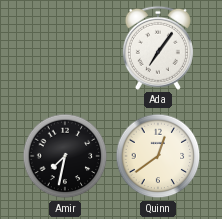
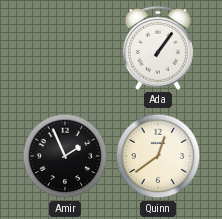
Ada: 7:06 -> 1:06 (158, 48)
Amir: 7:32 -> 1:56 (65, 156)
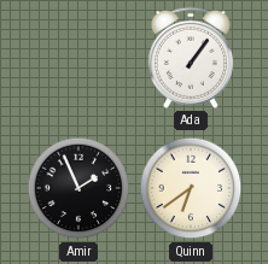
Quinn: 12:39 -> 6:39 (191, 188)
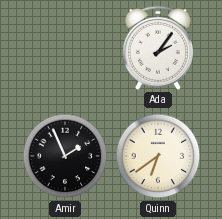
Ada: 1:06 -> 2:06 (158, 48)
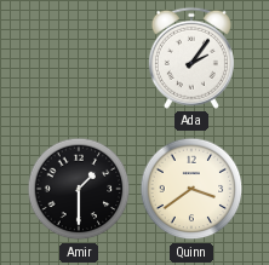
Amir: 1:56 -> 1:30 (79, 189)
Quinn: 6:39 -> 3:39 (191, 189)
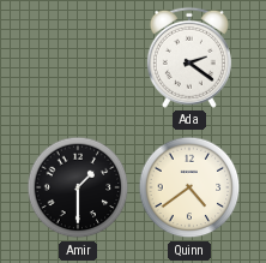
Ada: 2:06 -> 2:21 (189, 58)
Quinn: 3:39 -> 4:39 (189, 187)
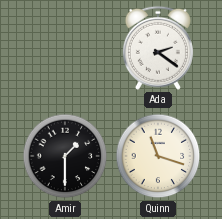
Quinn: 4:39 -> 11:18 (158, 156)
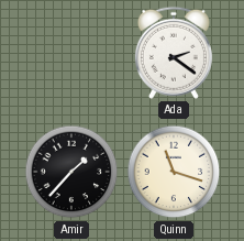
Amir: 1:30 -> 1:37 (71, 172)
